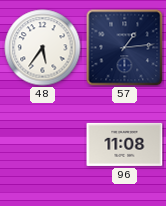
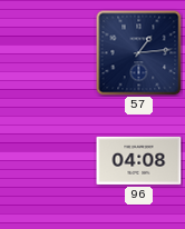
48: 5:36 -> none (43, 48)
96: 11:08 -> 04:08 (139, 160)
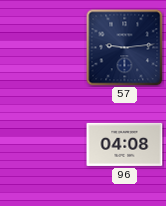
57: 1:14 -> 9:14 (125, 48)
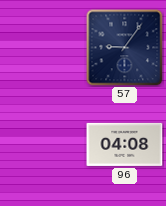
57: 9:14 -> 9:06 (125, 48)
